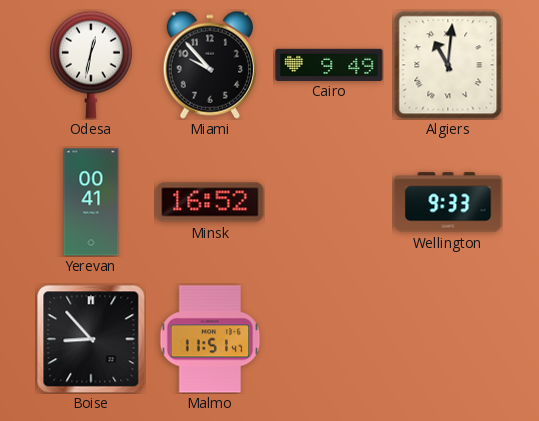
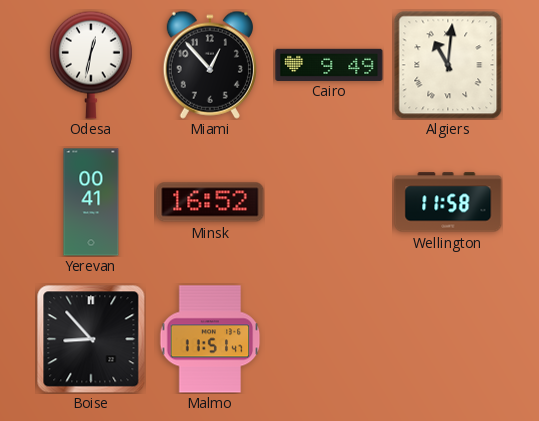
Miami: 9:53 -> 12:53 (210, 65)
Wellington: 9:33 -> 11:58 (448, 202)
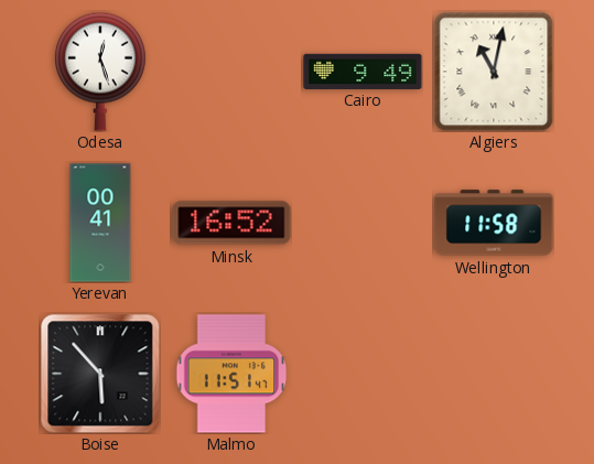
Odesa: 12:32 -> 12:27 (100, 72)
Miami: 12:53 -> none (210, 65)
Algiers: 11:01 -> 11:02 (494, 72)
Boise: 8:53 -> 5:53 (100, 374)
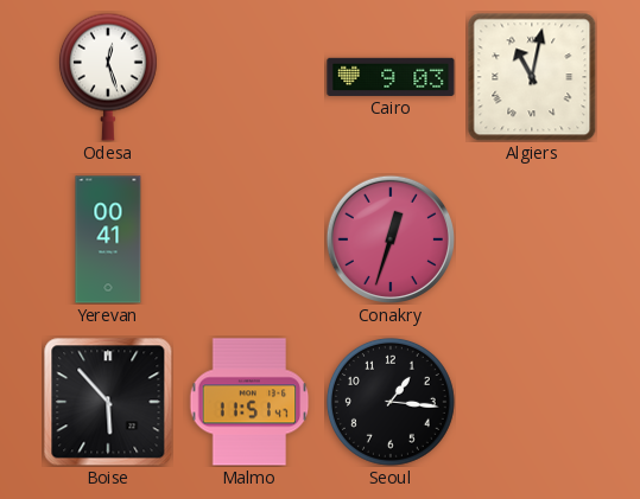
Cairo: 9:49 -> 9:03 (391, 76)
Minsk: 16:52 -> none (231, 223)
Conakry: none -> 12:33 (389, 238)
Wellington: 11:58 -> none (494, 223)
Seoul: none -> 1:16 (391, 402)
